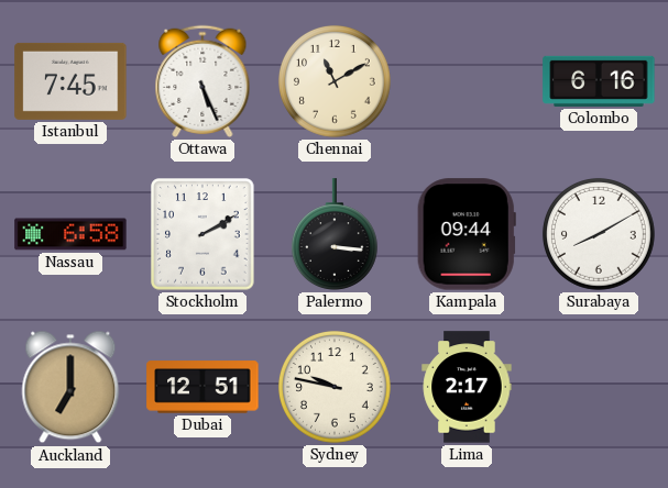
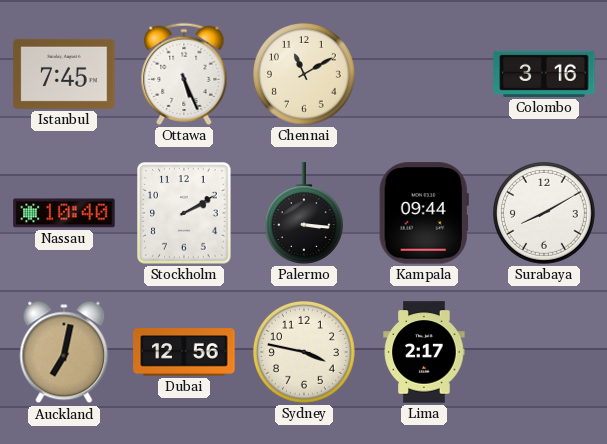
Colombo: 6:16 -> 3:16 (544, 74)
Nassau: 6:58 -> 10:40 (64, 213)
Auckland: 7:00 -> 7:02 (64, 352)
Dubai: 12:51 -> 12:56 (184, 352)
Sydney: 9:47 -> 3:47 (304, 352)
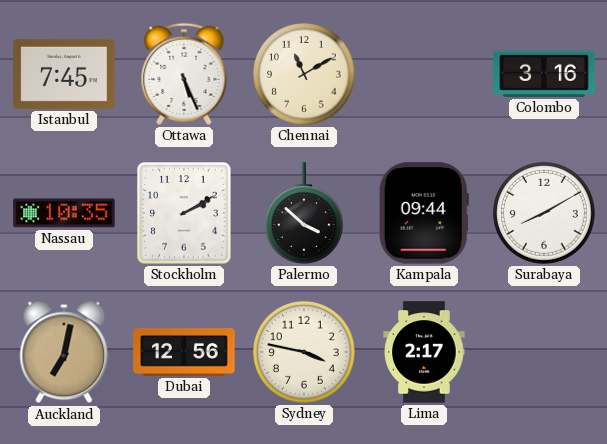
Nassau: 10:40 -> 10:35 (64, 213)
Palermo: 3:16 -> 3:52 (304, 213)
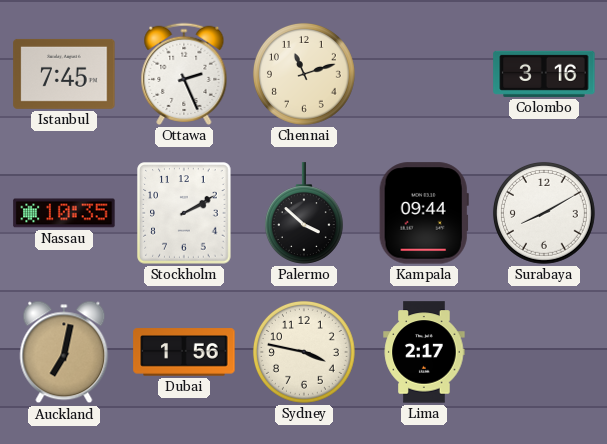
Ottawa: 5:26 -> 2:26 (184, 74)
Chennai: 11:10 -> 11:12 (304, 74)
Dubai: 12:56 -> 1:56 (184, 352)
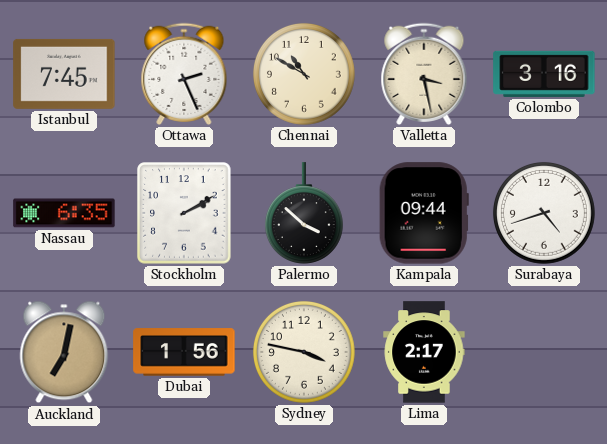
Chennai: 11:12 -> 10:50 (304, 74)
Valletta: none -> 3:28 (424, 74)
Nassau: 10:35 -> 6:35 (64, 213)
Surabaya: 8:10 -> 4:42 (544, 213)
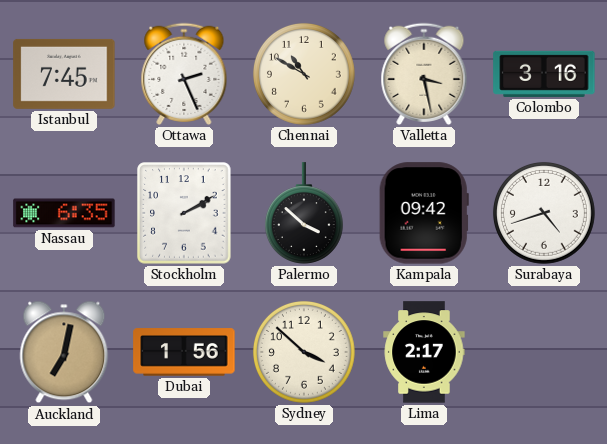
Kampala: 09:44 -> 09:42 (424, 213)
Sydney: 3:47 -> 3:52 (304, 352)
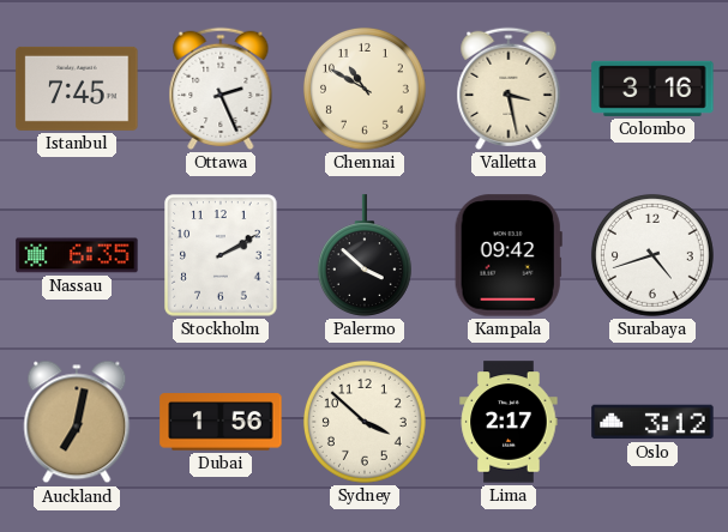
Oslo: none -> 3:12 (652, 422)
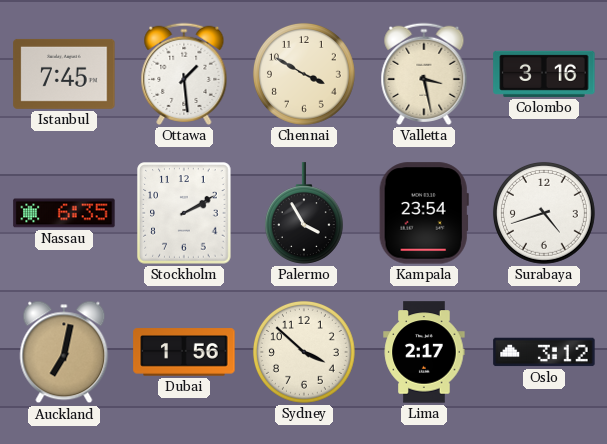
Ottawa: 2:26 -> 1:29 (184, 74)
Chennai: 10:50 -> 3:50 (304, 74)
Palermo: 3:52 -> 3:55 (304, 213)
Kampala: 09:42 -> 23:54 (424, 213)
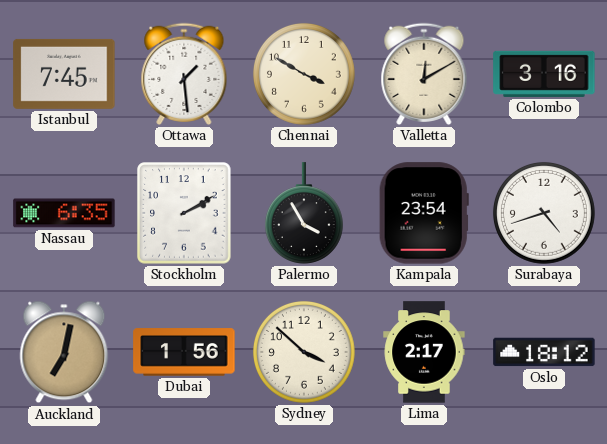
Valletta: 3:28 -> 12:10 (424, 74)
Oslo: 3:12 -> 18:12 (544, 352)
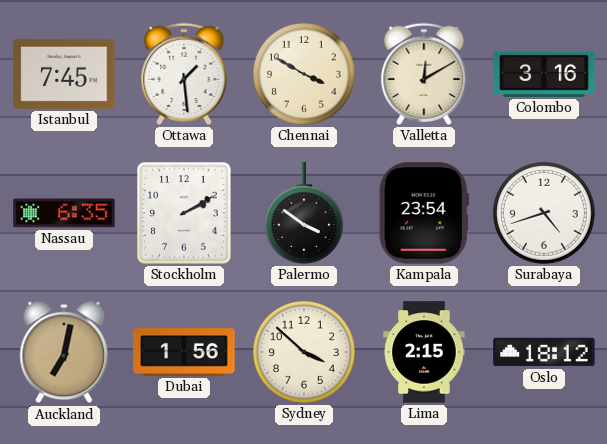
Palermo: 3:55 -> 3:51 (304, 213)
Lima: 2:17 -> 2:15 (424, 352)
